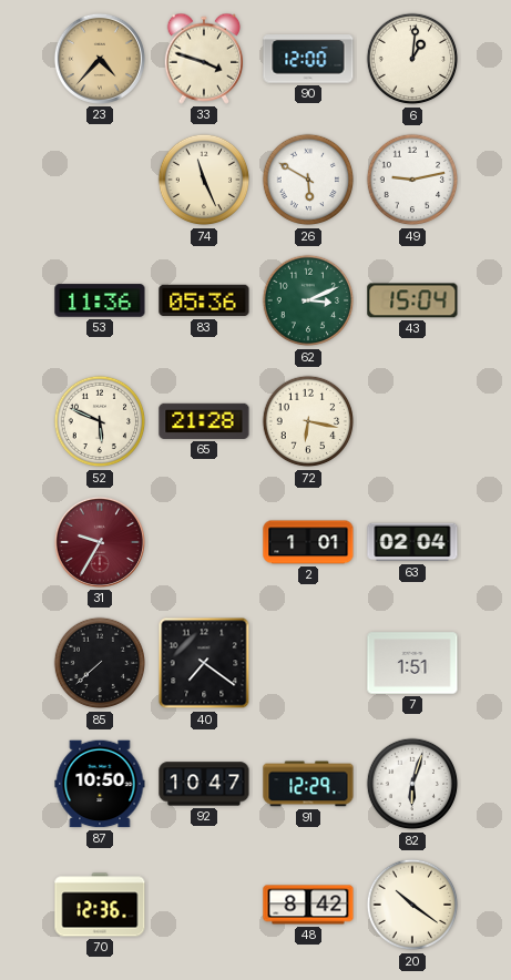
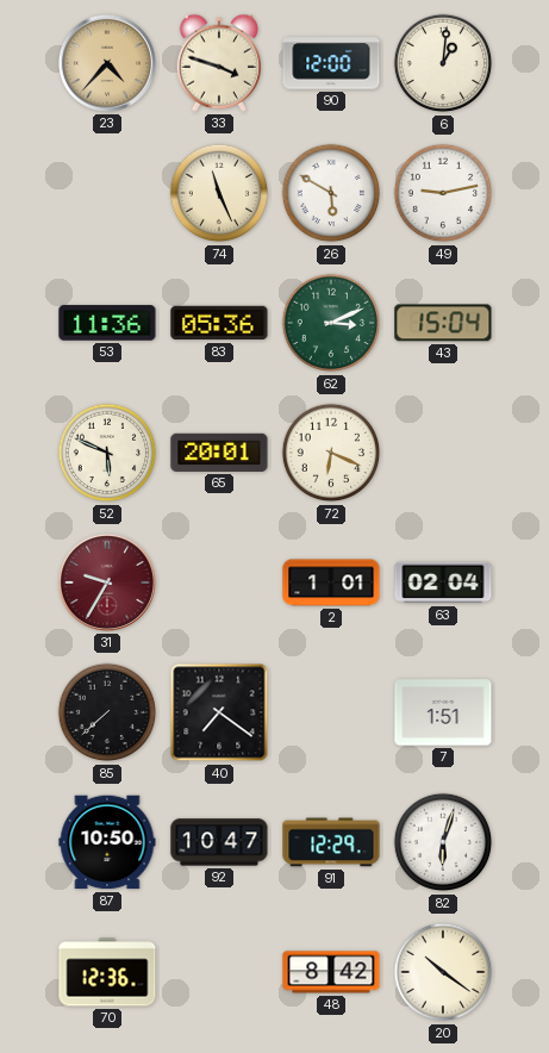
65: 21:28 -> 20:01 (219, 453)
72: 6:17 -> 6:19 (331, 453)
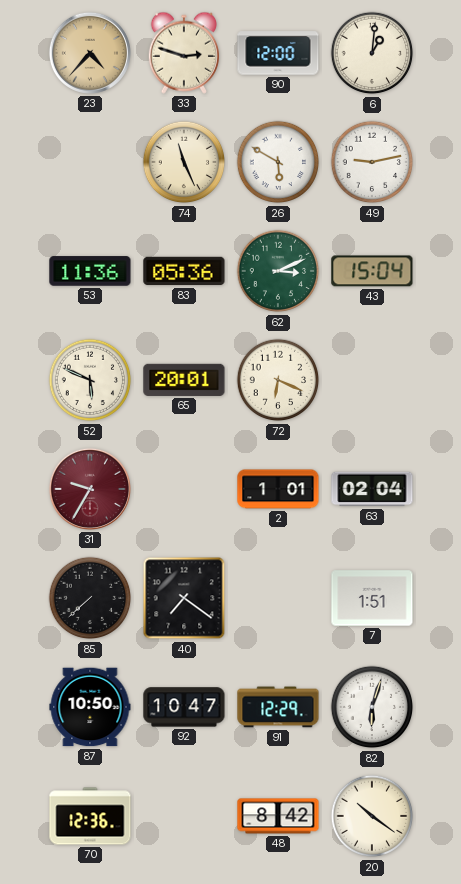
33: 3:48 -> 2:48 (183, 53)
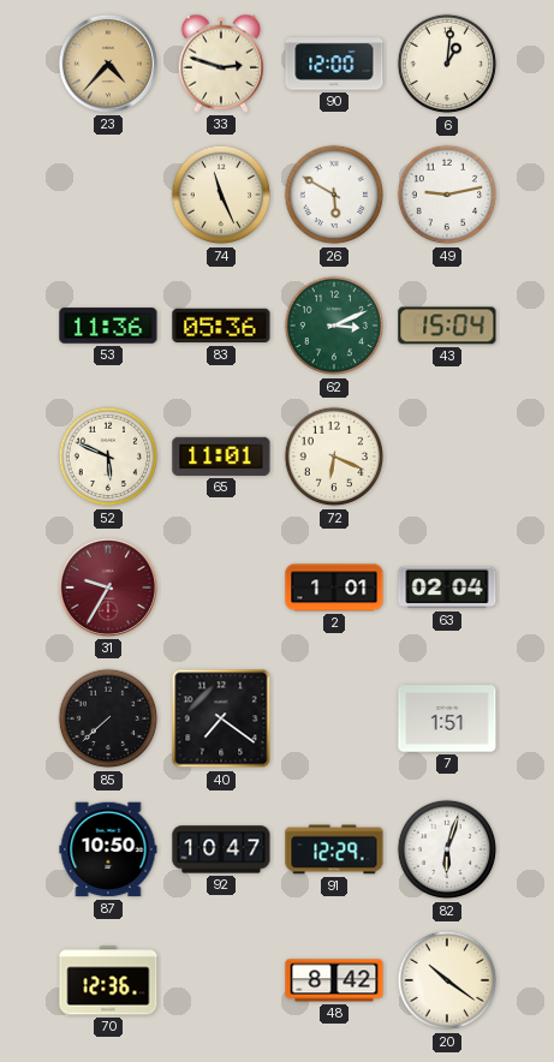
65: 20:01 -> 11:01 (221, 457)
